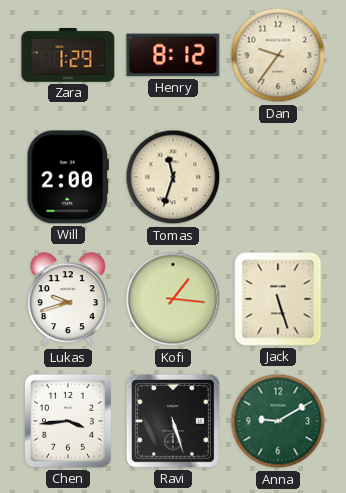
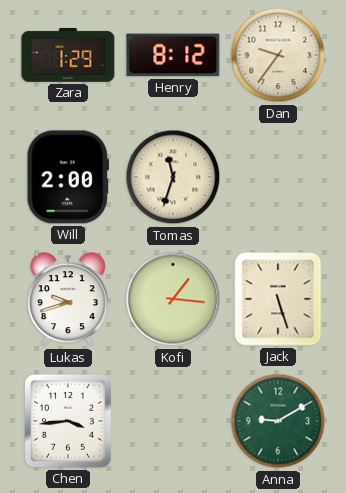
Ravi: 5:27 -> none (173, 421)
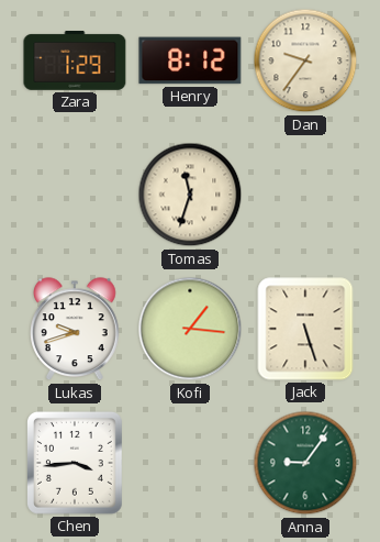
Will: 2:00 -> none (67, 177)
Anna: 9:10 -> 9:06 (305, 463)
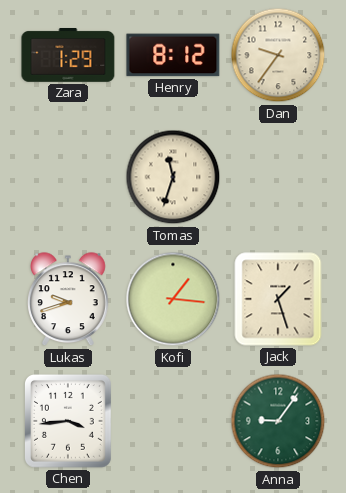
Jack: 5:27 -> 1:27 (278, 299)
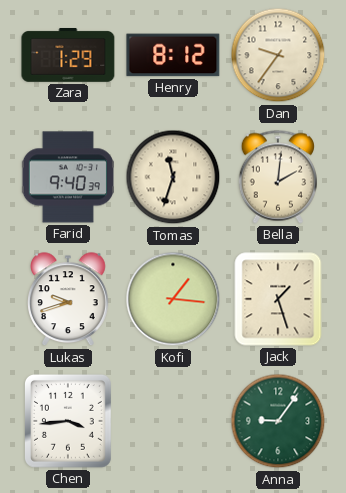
Farid: none -> 9:40 (68, 177)
Bella: none -> 2:01 (277, 177)
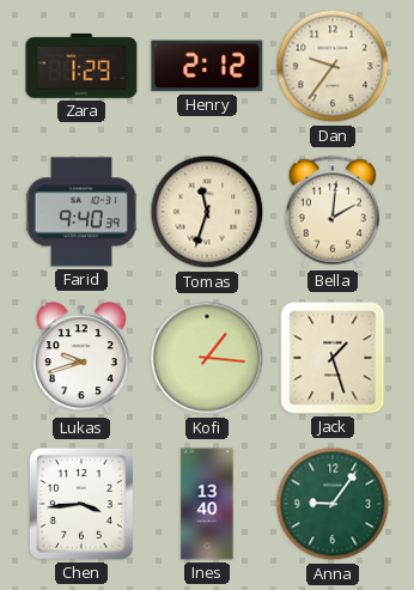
Henry: 8:12 -> 2:12 (207, 66)
Ines: none -> 13:40 (207, 504)
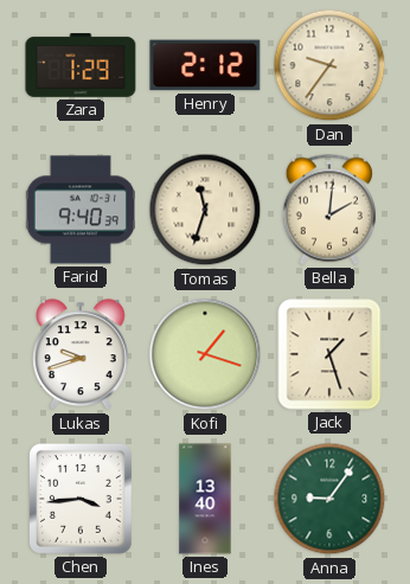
Kofi: 1:16 -> 1:18 (205, 354)
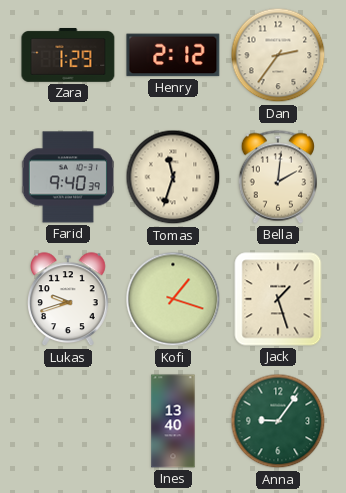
Dan: 9:36 -> 2:36 (278, 55)
Chen: 3:44 -> none (81, 499)
